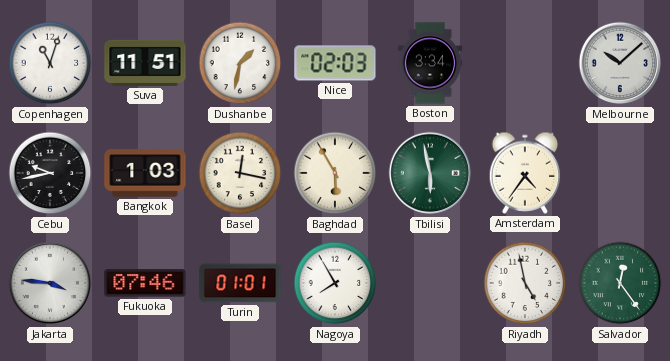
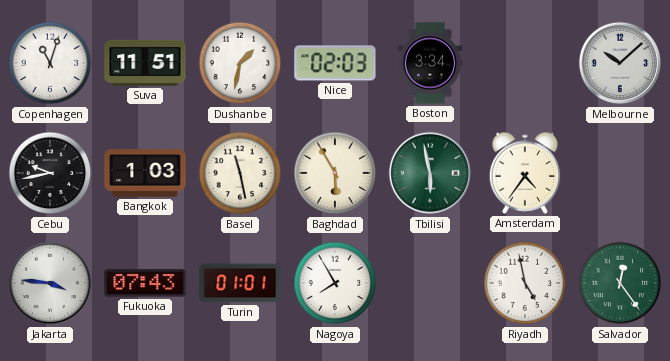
Basel: 12:17 -> 11:28 (240, 173)
Fukuoka: 07:46 -> 07:43 (145, 283)
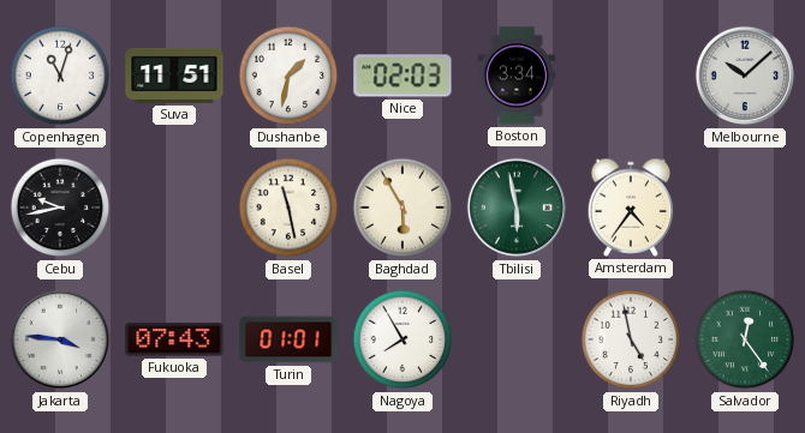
Bangkok: 1:03 -> none (145, 173)
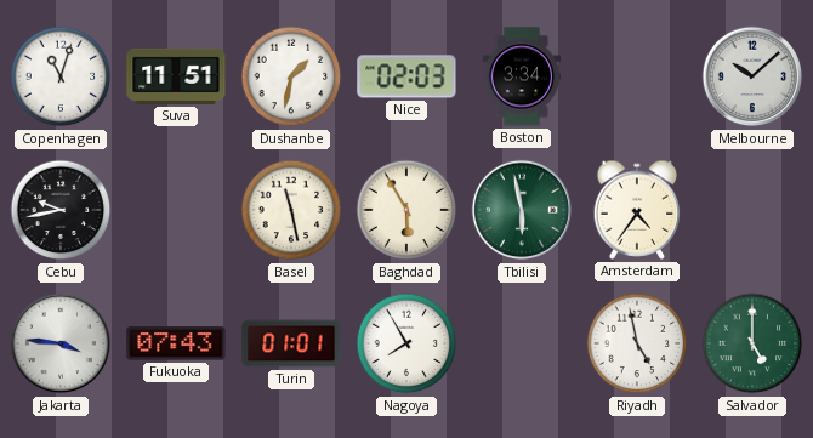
Salvador: 12:24 -> 5:00 (752, 343)
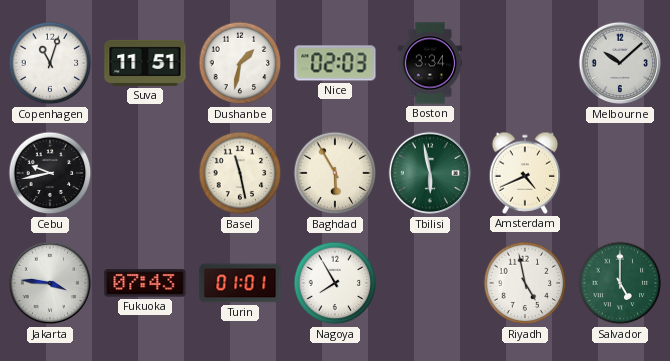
Amsterdam: 4:36 -> 4:41 (525, 173)
